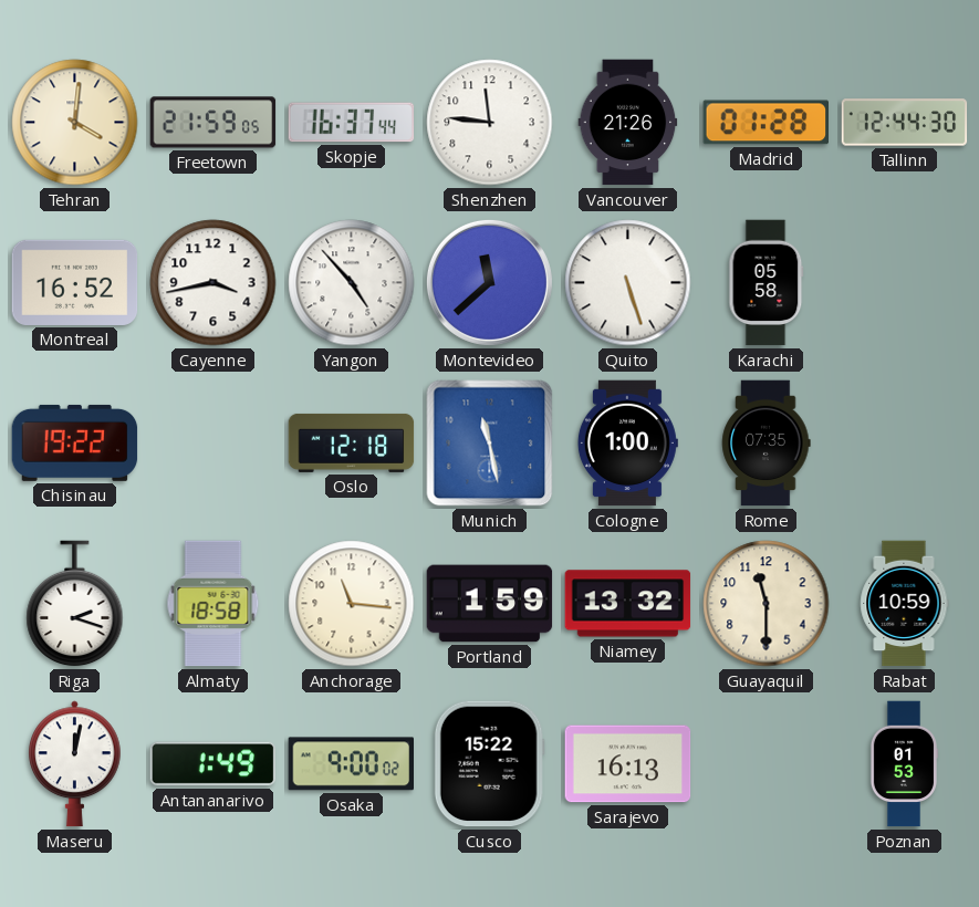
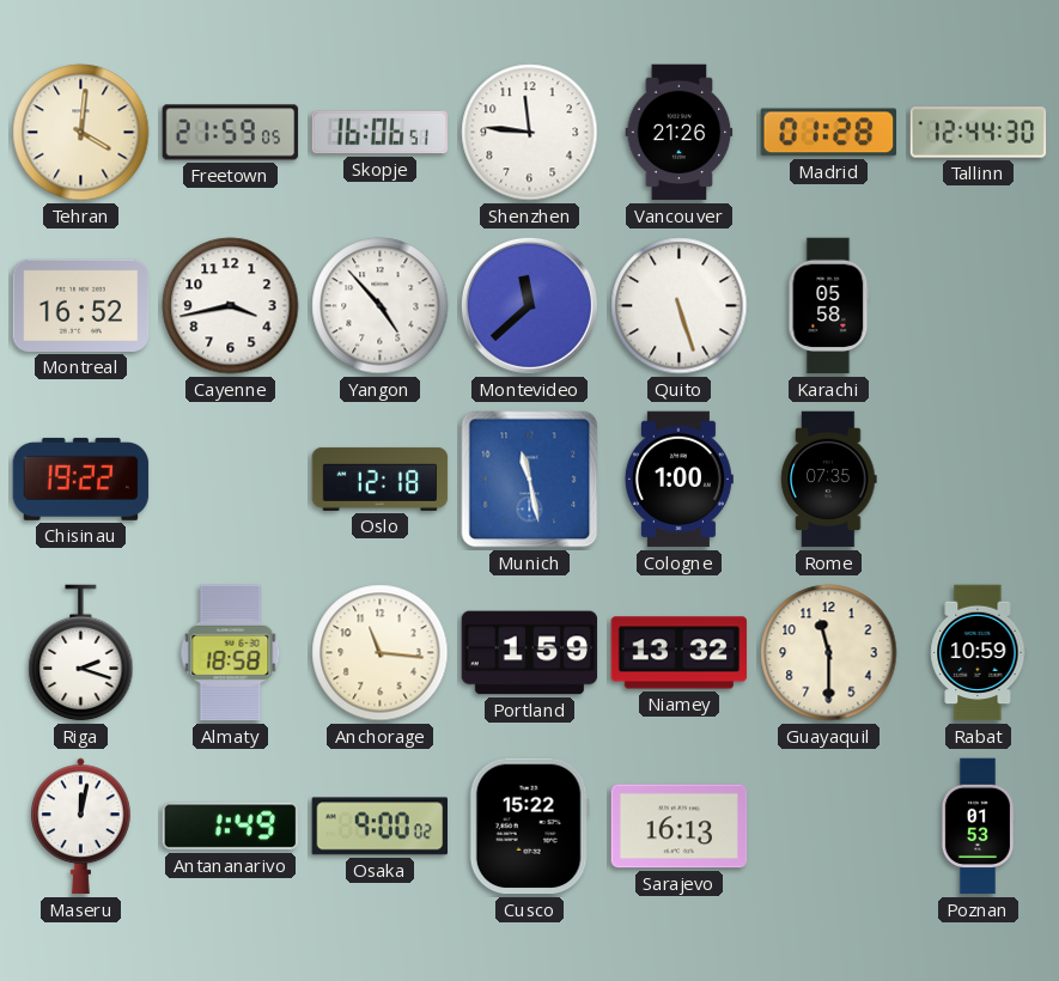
Skopje: 16:37 -> 16:06 (381, 133)
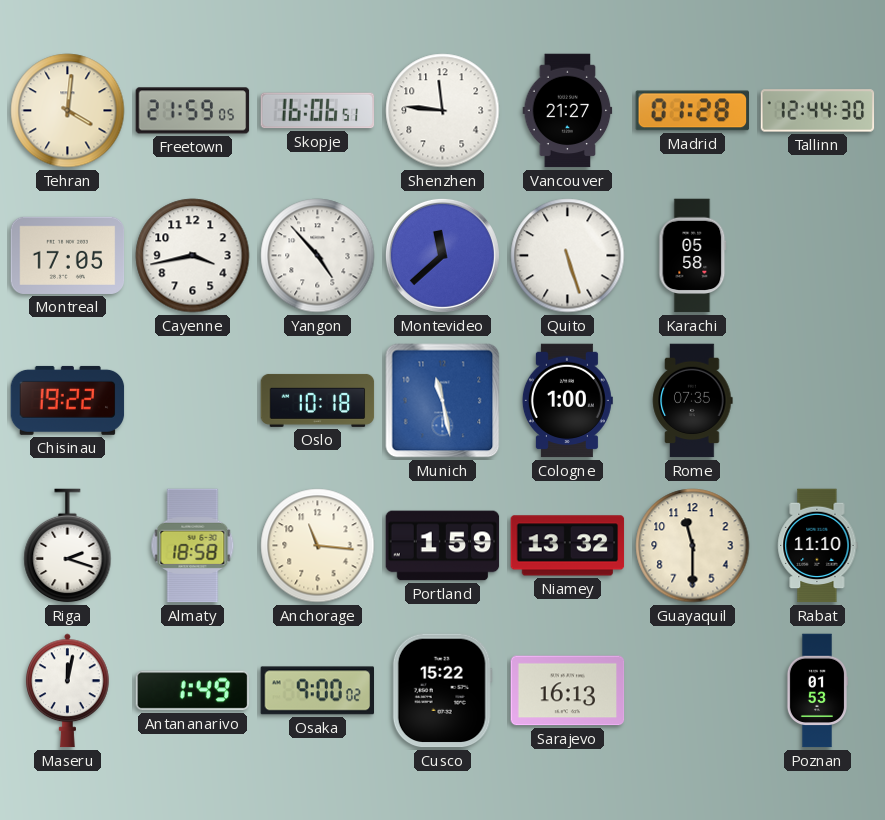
Vancouver: 21:26 -> 21:27 (568, 111)
Montreal: 16:52 -> 17:05 (68, 255)
Oslo: 12:18 -> 10:18 (318, 400)
Rabat: 10:59 -> 11:10 (818, 546)
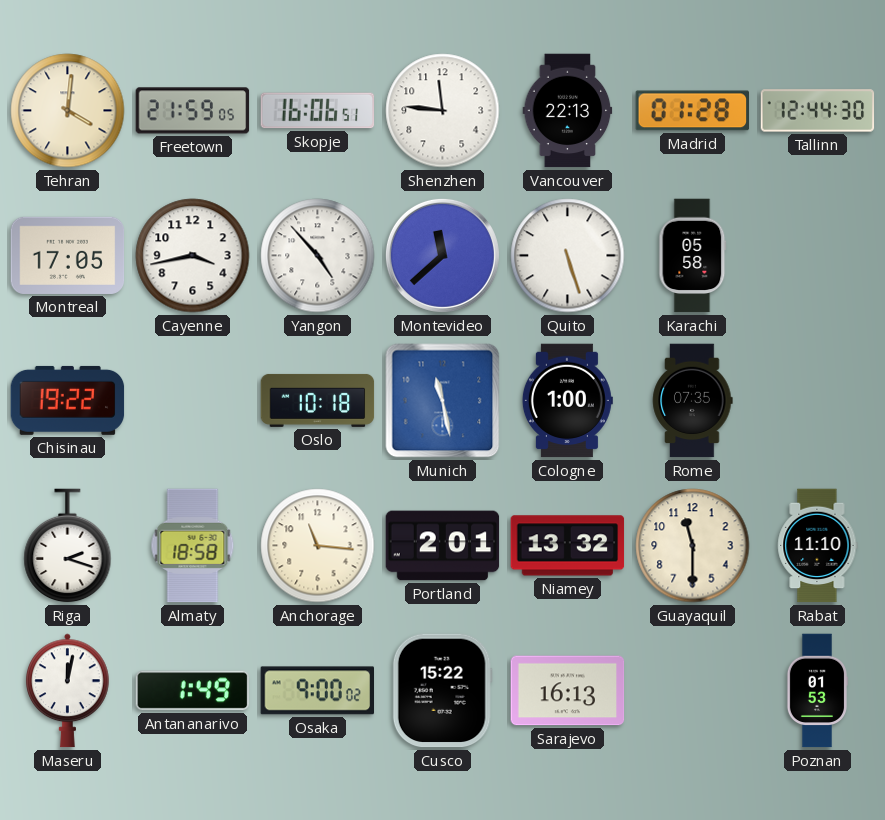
Vancouver: 21:27 -> 22:13 (568, 111)
Portland: 1:59 -> 2:01 (443, 546)
